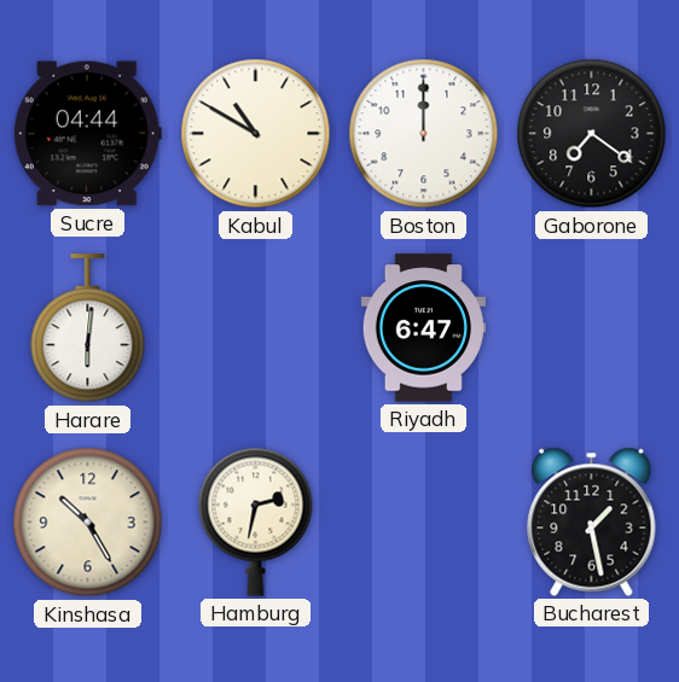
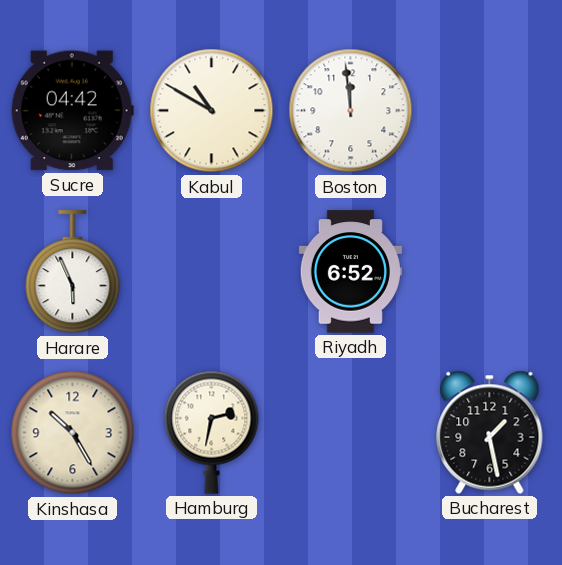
Sucre: 04:44 -> 04:42 (72, 111)
Boston: 12:00 -> 11:59 (351, 111)
Gaborone: 7:21 -> none (592, 134)
Harare: 6:01 -> 5:56 (73, 272)
Riyadh: 6:47 -> 6:52 (350, 272)
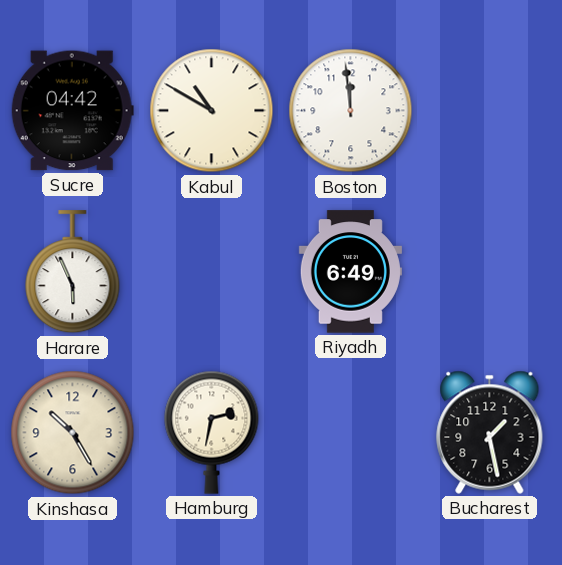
Riyadh: 6:52 -> 6:49 (350, 272)
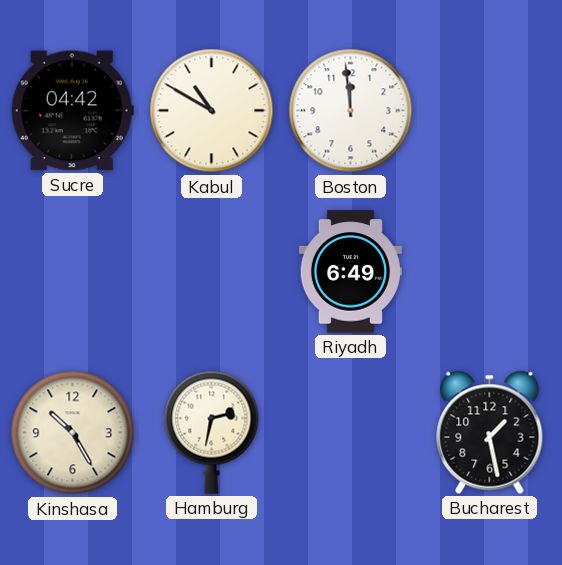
Harare: 5:56 -> none (73, 272)
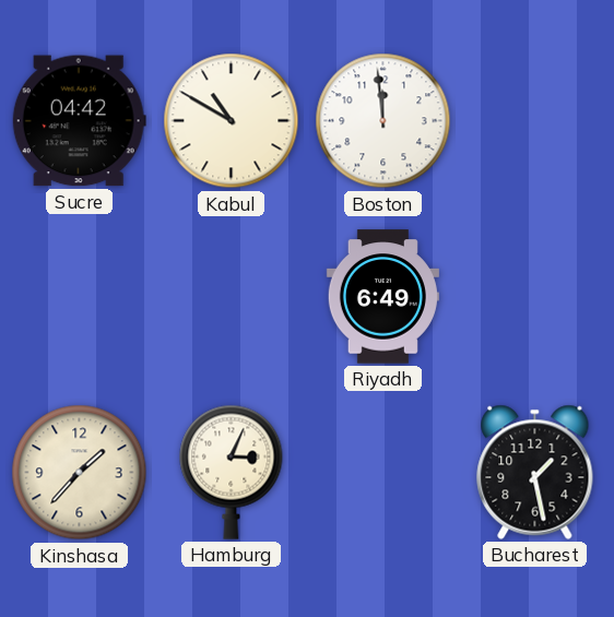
Kinshasa: 10:25 -> 1:37 (80, 473)
Hamburg: 2:32 -> 3:04 (232, 472)
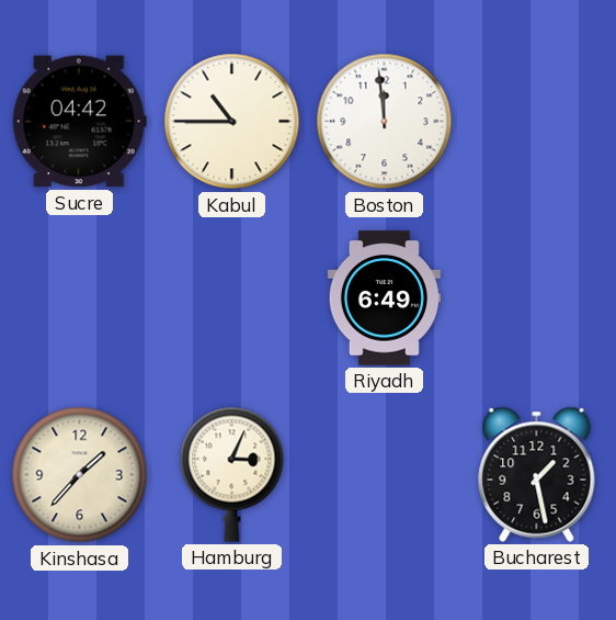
Kabul: 10:50 -> 10:45 (232, 122)
